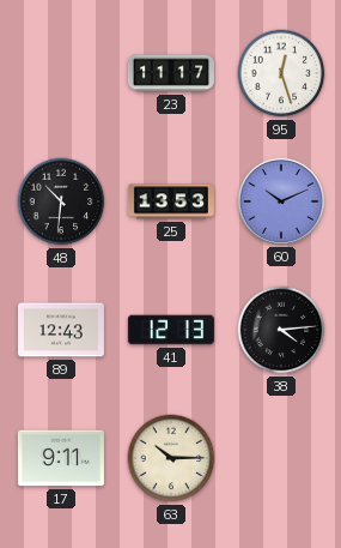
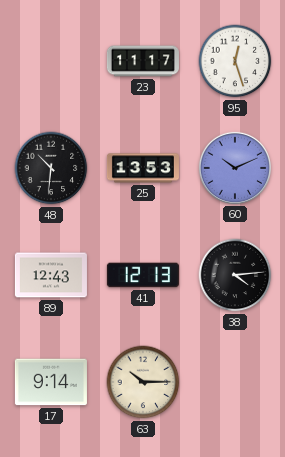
17: 9:11 -> 9:14 (51, 382)
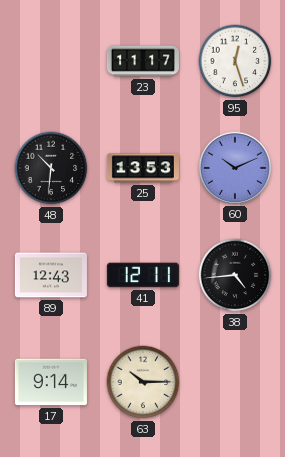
41: 12:13 -> 12:11 (143, 275)
38: 4:14 -> 4:44 (235, 275)
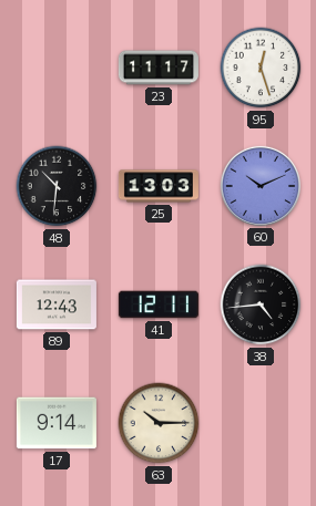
25: 13:53 -> 13:03 (159, 186)
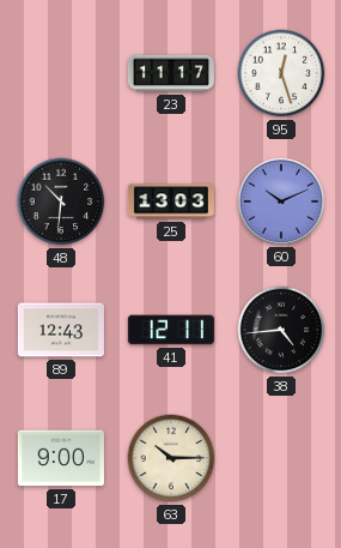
17: 9:14 -> 9:00 (61, 458)
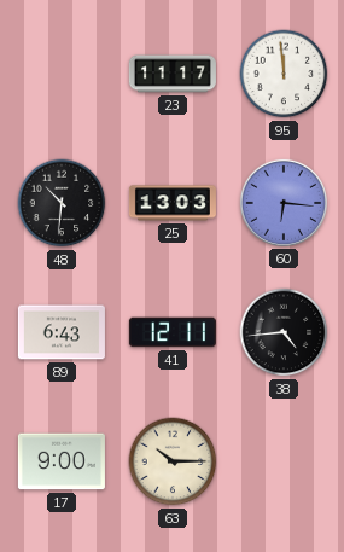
95: 12:27 -> 11:59 (284, 74)
60: 10:11 -> 6:16 (284, 203)
89: 12:43 -> 6:43 (62, 332)
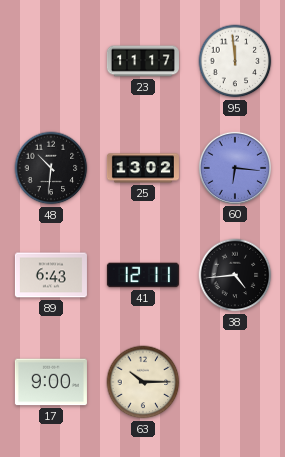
25: 13:03 -> 13:02 (143, 168)
